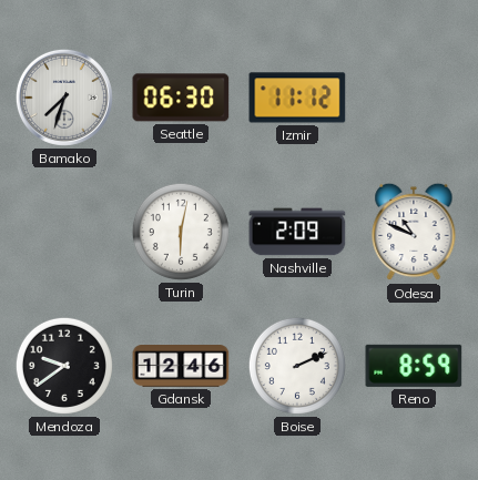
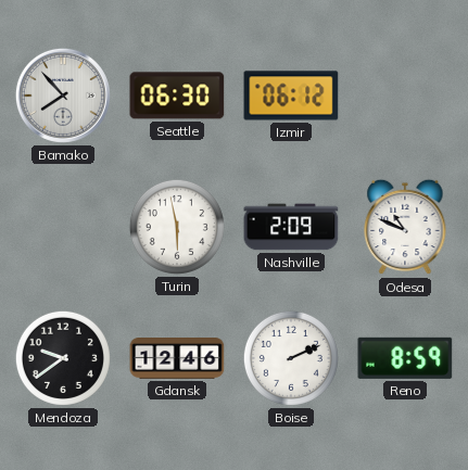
Bamako: 7:33 -> 7:53 (63, 96)
Izmir: 11:12 -> 06:12 (291, 96)
Turin: 6:02 -> 5:58 (177, 227)
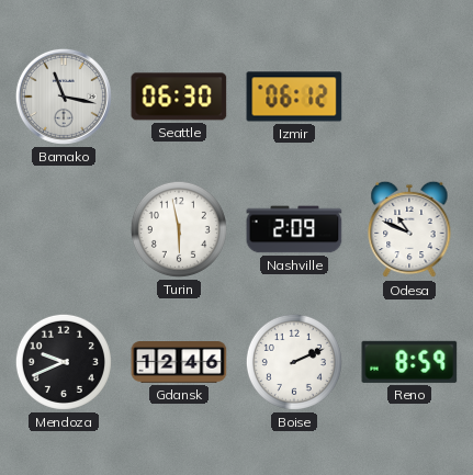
Bamako: 7:53 -> 11:17 (64, 97)
Mendoza: 9:39 -> 9:41 (64, 362)
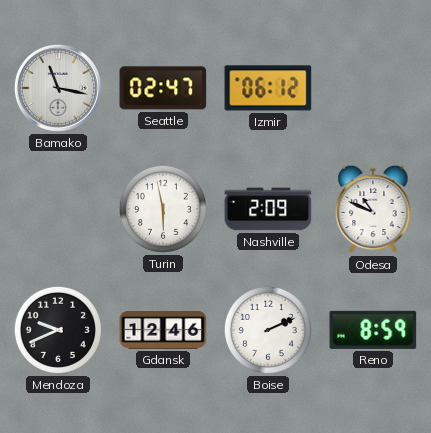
Seattle: 06:30 -> 02:47 (163, 88)
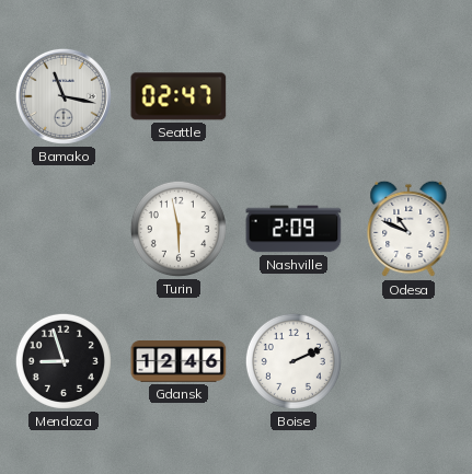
Izmir: 06:12 -> none (268, 88)
Mendoza: 9:41 -> 8:57 (64, 361)
Reno: 8:59 -> none (373, 330)
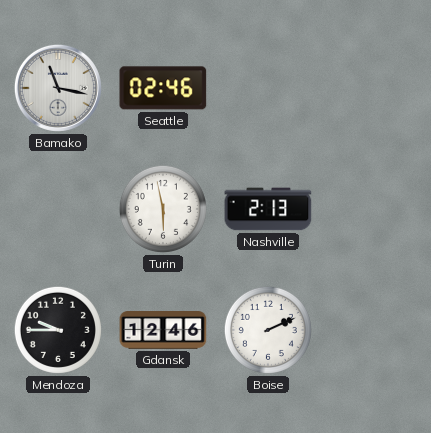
Seattle: 02:47 -> 02:46 (163, 88)
Nashville: 2:09 -> 2:13 (268, 209)
Odesa: 10:49 -> none (408, 229)
Mendoza: 8:57 -> 9:45 (58, 330)
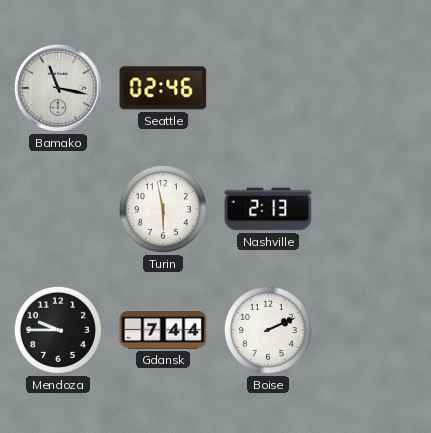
Gdansk: 12:46 -> 7:44 (163, 331)
